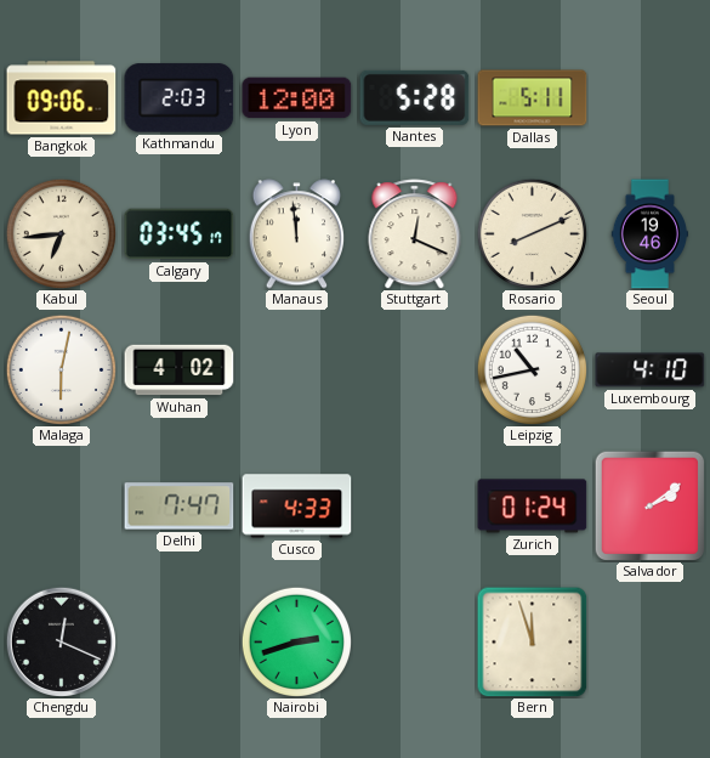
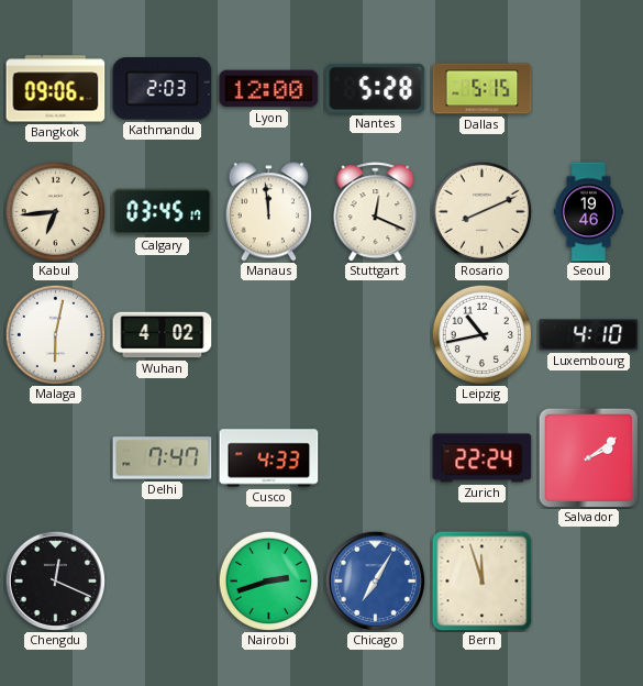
Dallas: 5:11 -> 5:15 (483, 89)
Zurich: 01:24 -> 22:24 (483, 458)
Chicago: none -> 7:05 (375, 580)
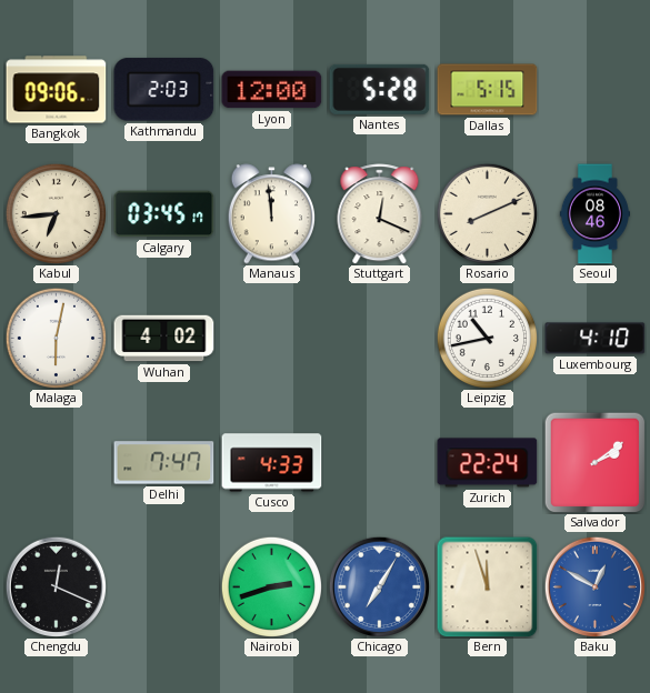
Seoul: 19:46 -> 08:46 (594, 214)
Baku: none -> 12:50 (594, 586)
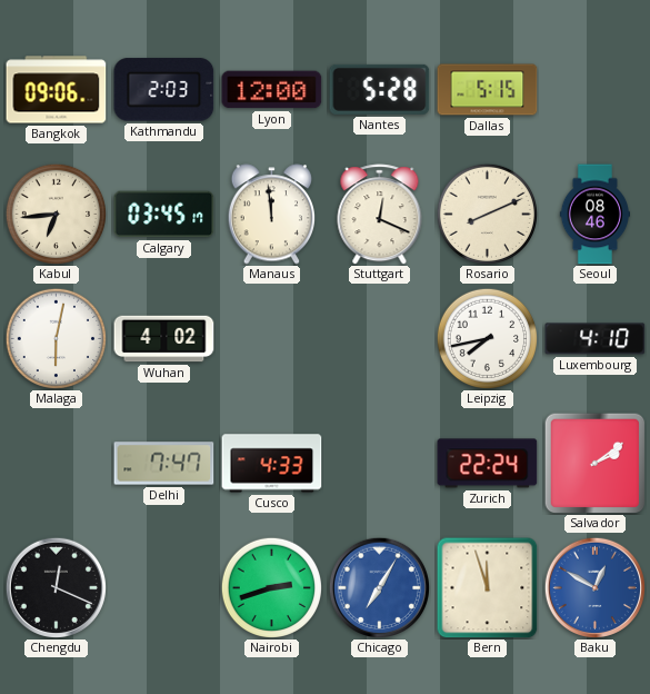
Leipzig: 10:43 -> 7:43 (487, 338)
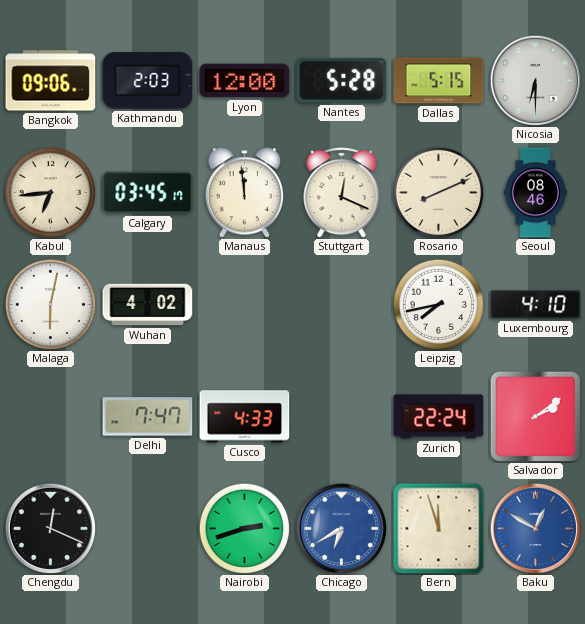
Nicosia: none -> 6:30 (535, 80)
Chicago: 7:05 -> 6:40 (341, 528)
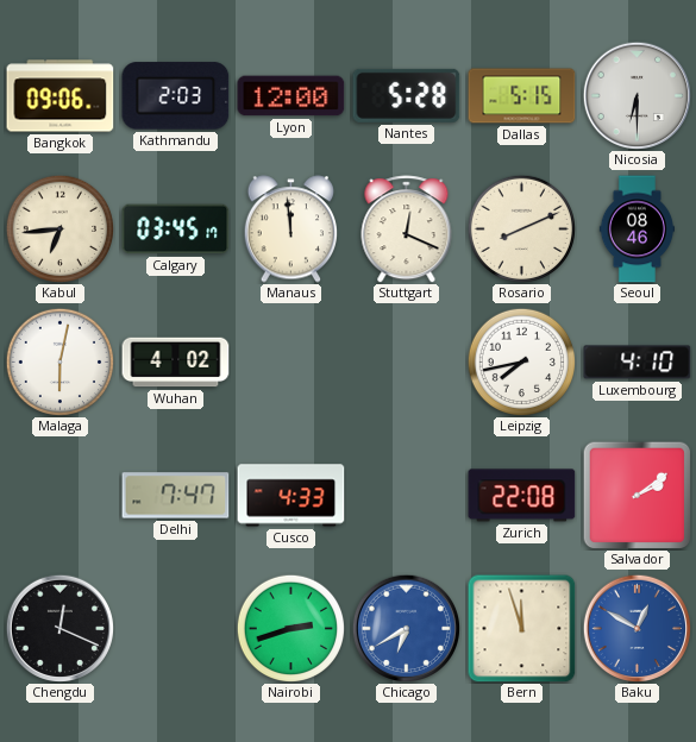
Zurich: 22:24 -> 22:08 (522, 496)
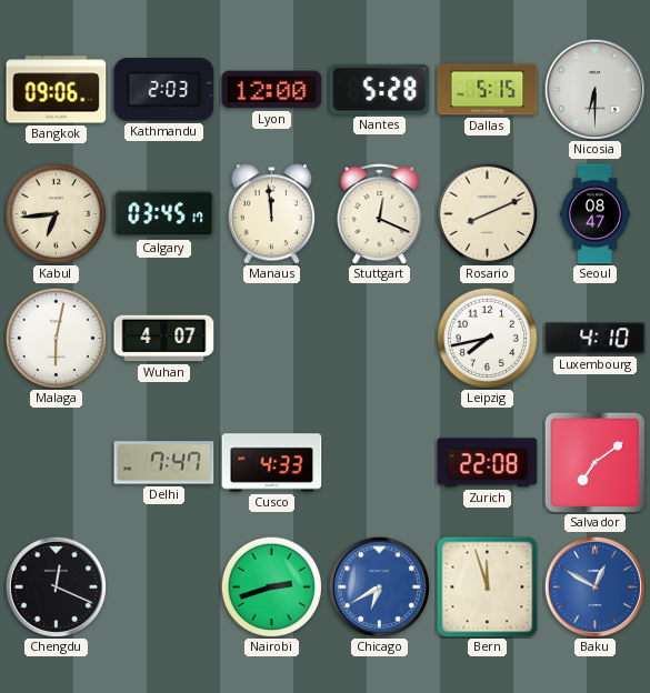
Seoul: 08:46 -> 08:47 (594, 214)
Wuhan: 4:02 -> 4:07 (164, 339)
Salvador: 2:09 -> 7:09 (594, 462)
